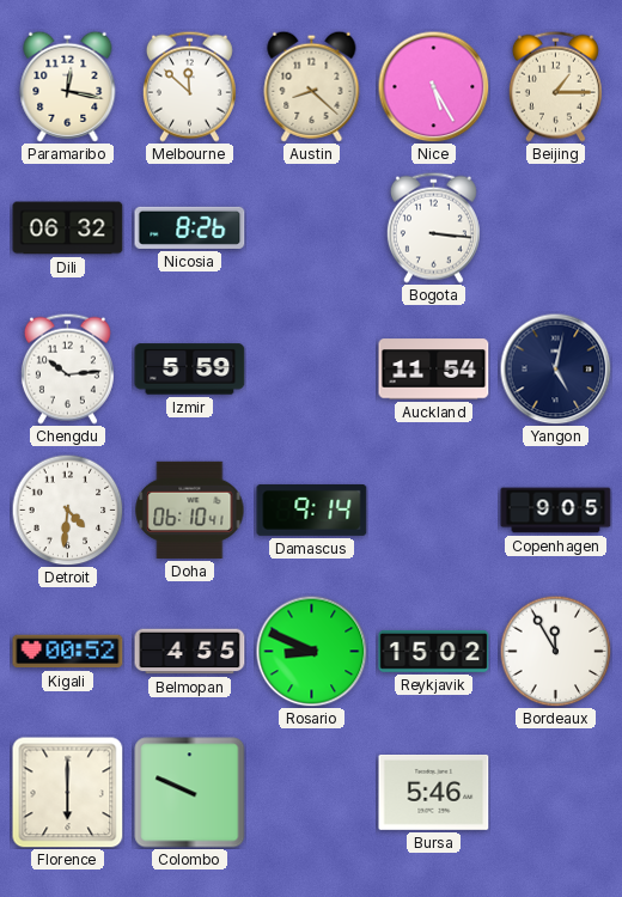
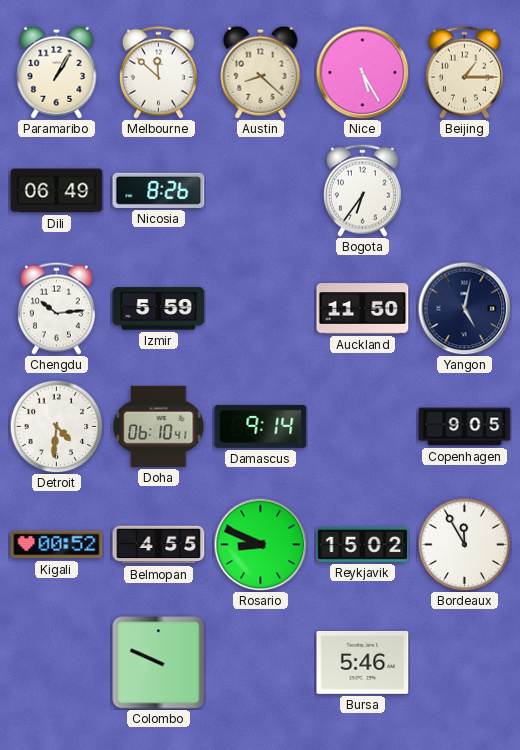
Paramaribo: 12:17 -> 1:05 (57, 72)
Dili: 06:32 -> 06:49 (57, 191)
Bogota: 3:16 -> 6:36 (362, 190)
Auckland: 11:54 -> 11:50 (363, 309)
Florence: 6:00 -> none (68, 793)
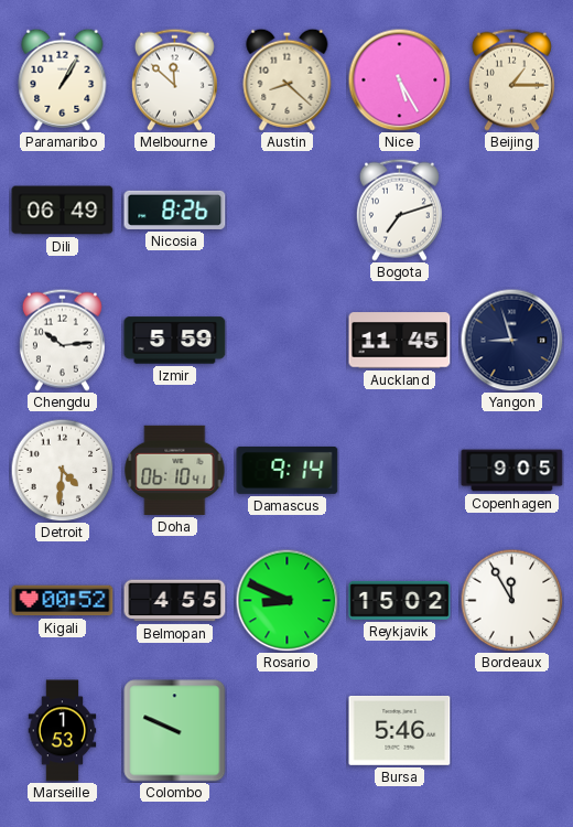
Bogota: 6:36 -> 7:12 (399, 210)
Auckland: 11:50 -> 11:45 (400, 341)
Yangon: 5:02 -> 8:57 (511, 340)
Marseille: none -> 1:53 (63, 731)
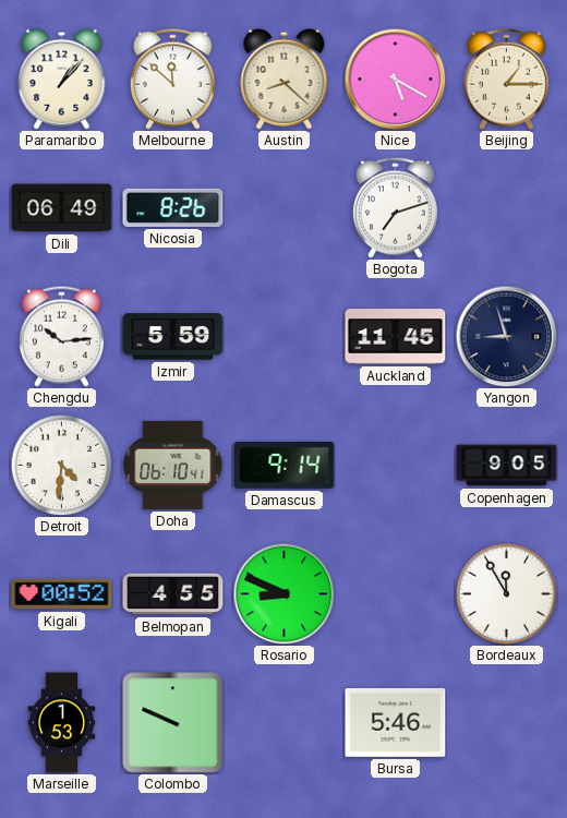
Paramaribo: 1:05 -> 1:07 (62, 79)
Nice: 5:25 -> 5:20 (395, 79)
Reykjavik: 15:02 -> none (400, 600)
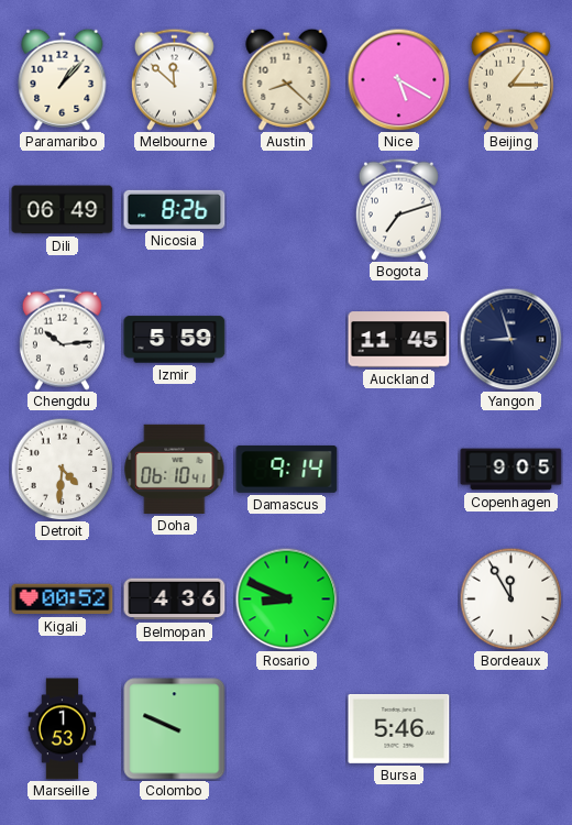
Belmopan: 4:55 -> 4:36 (175, 599)
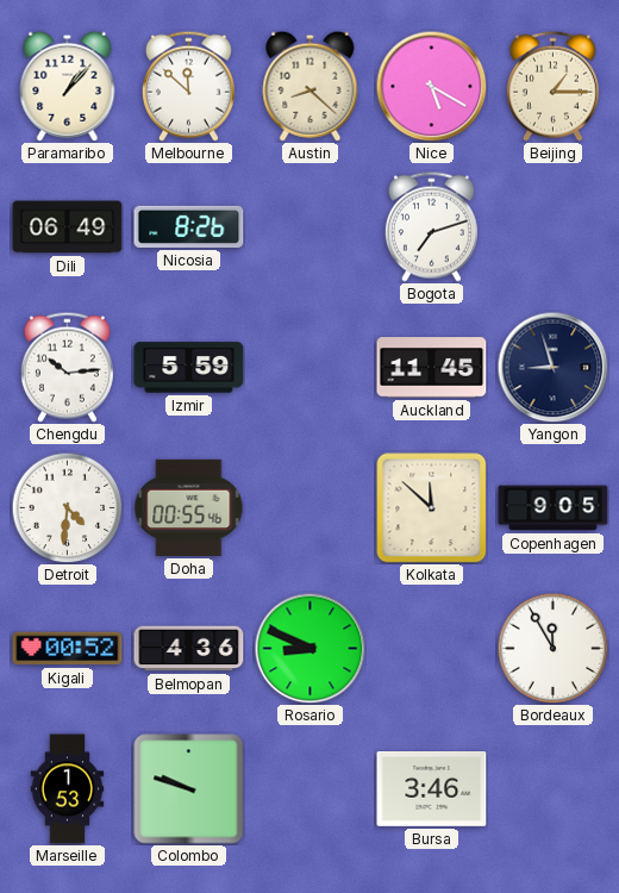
Doha: 06:10 -> 00:55 (189, 507)
Damascus: 9:14 -> none (287, 469)
Kolkata: none -> 11:52 (432, 508)
Colombo: 9:49 -> 9:48 (189, 789)
Bursa: 5:46 -> 3:46 (432, 789)
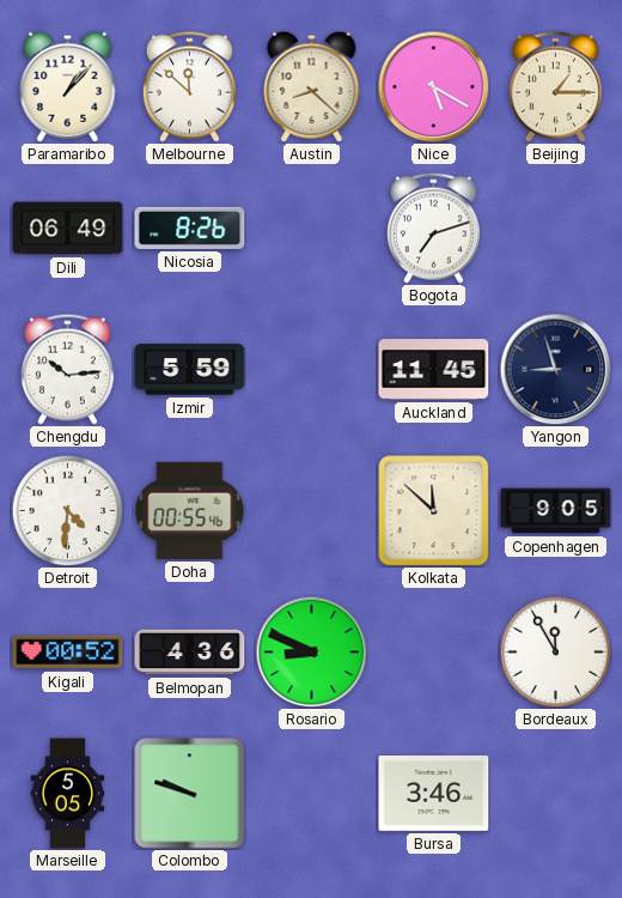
Marseille: 1:53 -> 5:05 (68, 794)
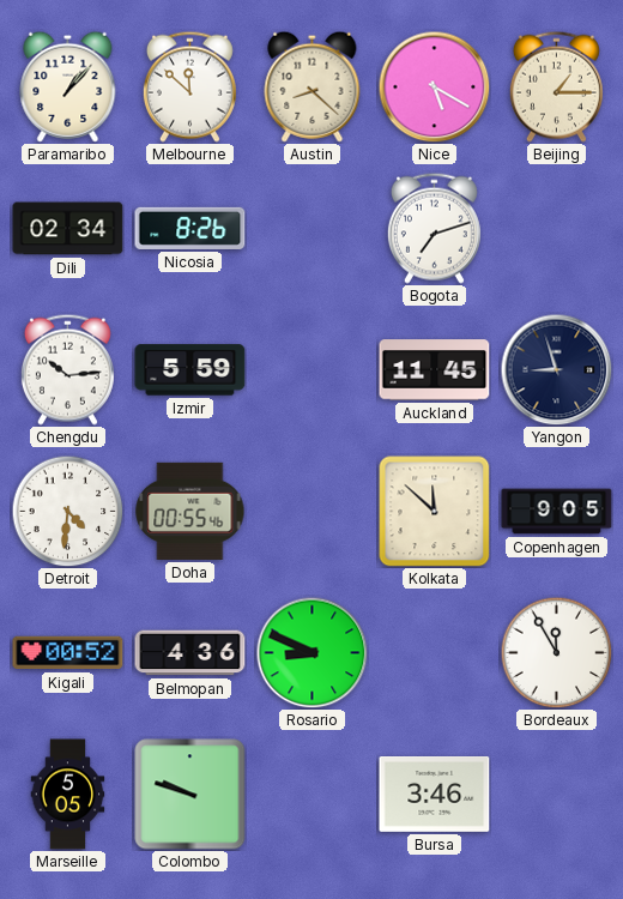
Dili: 06:49 -> 02:34 (68, 229)
